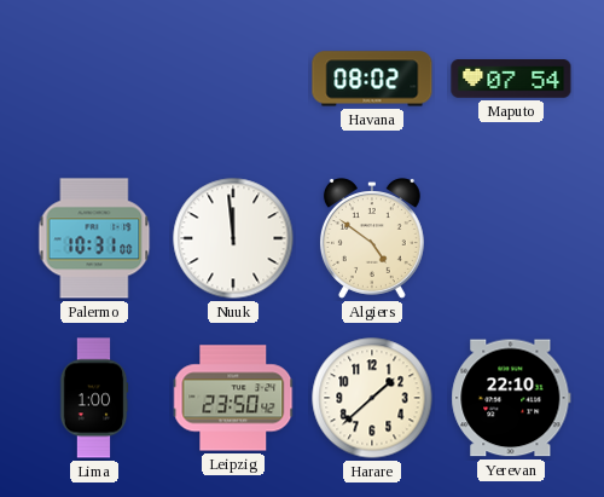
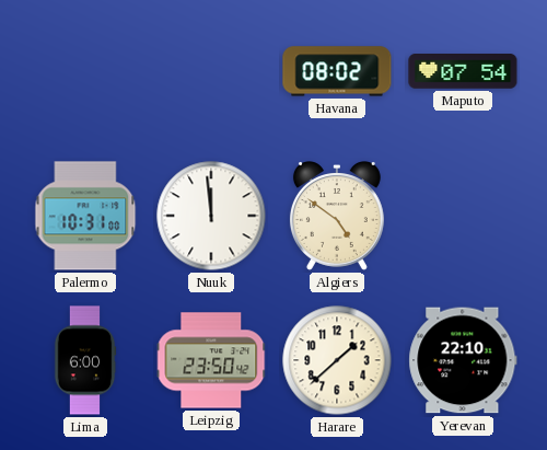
Lima: 1:00 -> 6:00 (85, 360)
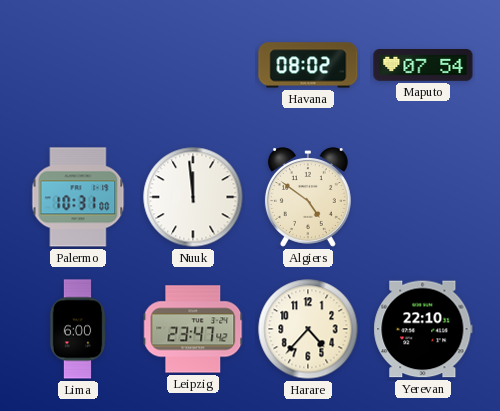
Leipzig: 23:50 -> 23:47 (194, 329)
Harare: 1:38 -> 4:37 (308, 329)
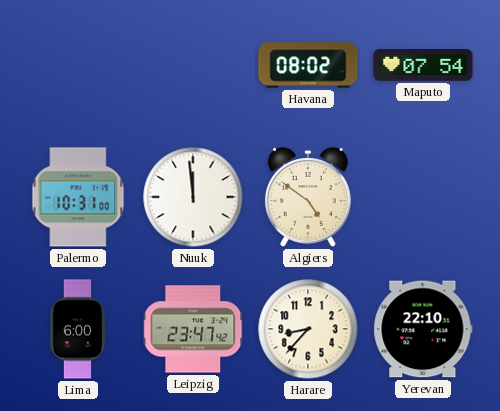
Harare: 4:37 -> 8:37 (308, 329)
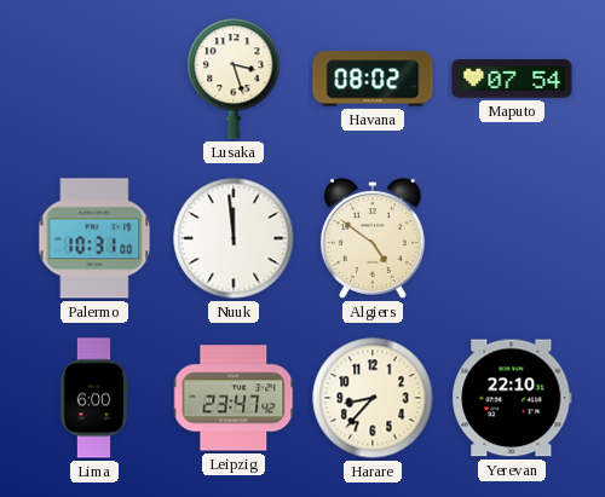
Lusaka: none -> 3:27 (234, 79)
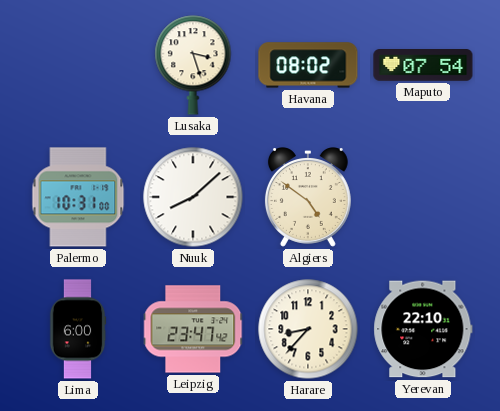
Nuuk: 11:59 -> 8:08 (193, 197)
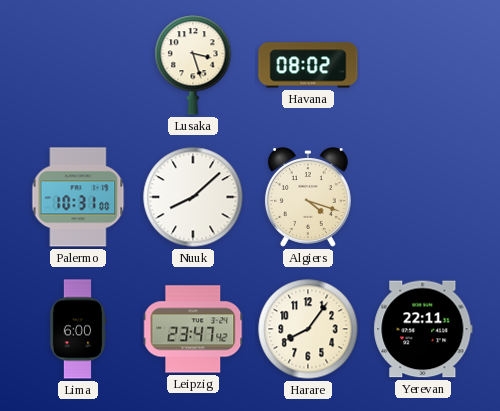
Maputo: 07:54 -> none (423, 65)
Algiers: 4:51 -> 4:18 (308, 197)
Harare: 8:37 -> 8:06 (308, 329)
Yerevan: 22:10 -> 22:11 (423, 329)
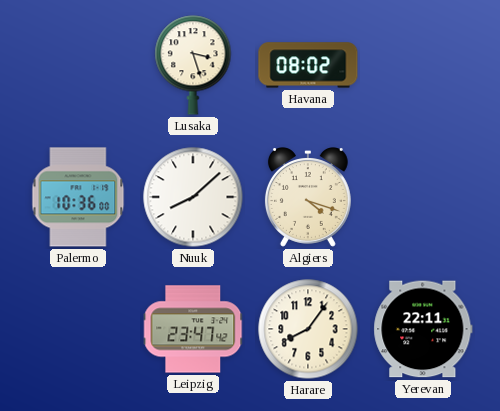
Palermo: 10:31 -> 10:36 (78, 197)
Lima: 6:00 -> none (78, 329)
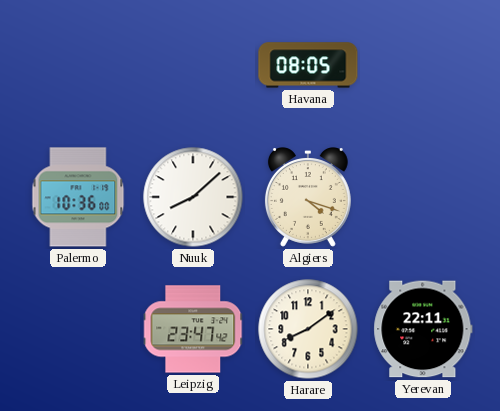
Lusaka: 3:27 -> none (193, 65)
Havana: 08:02 -> 08:05 (308, 65)
Harare: 8:06 -> 8:09 (308, 329)
